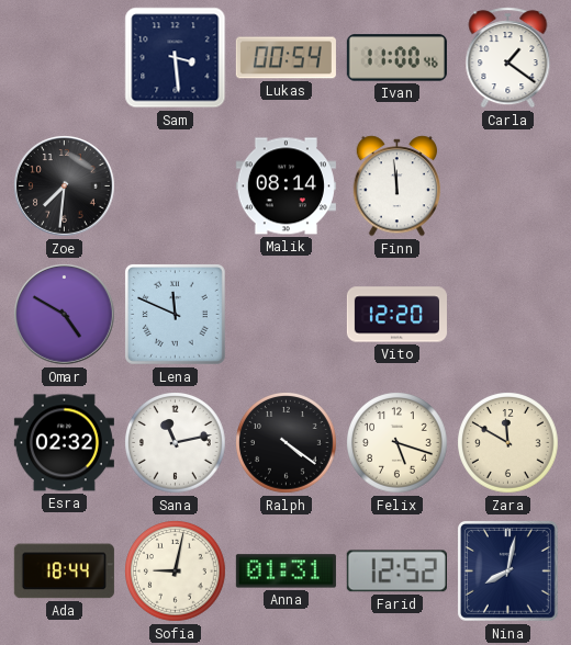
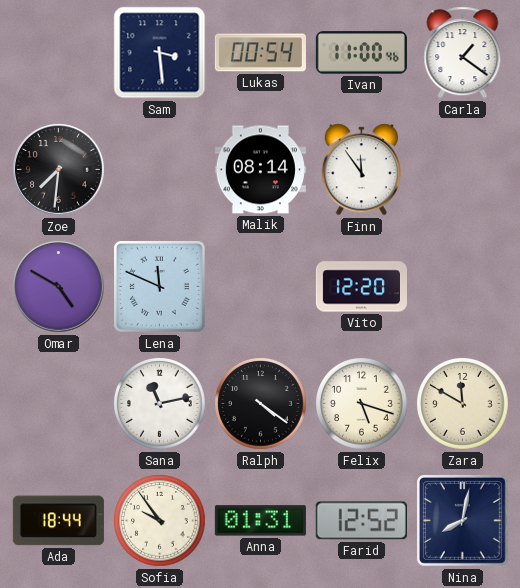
Finn: 11:59 -> 11:54 (361, 170)
Esra: 02:32 -> none (64, 443)
Sofia: 9:02 -> 9:54 (160, 521)
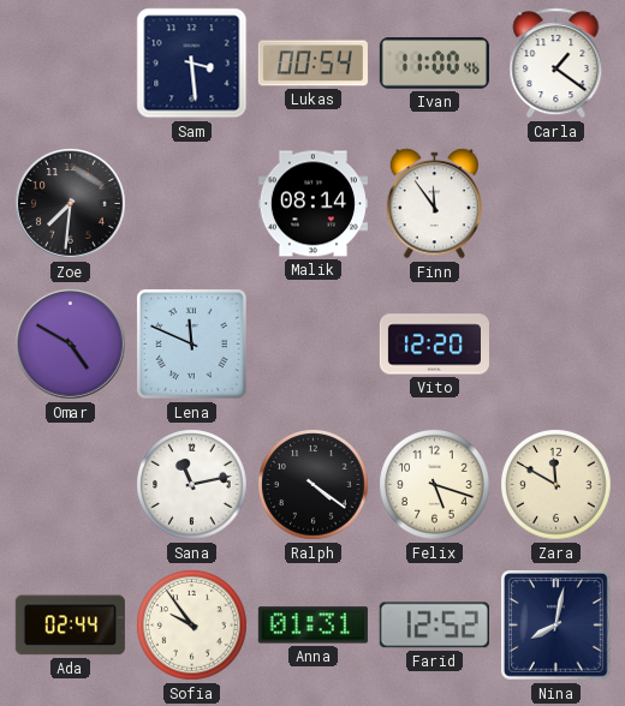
Ada: 18:44 -> 02:44 (70, 626)
